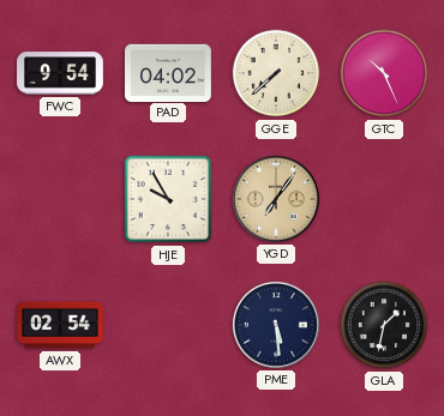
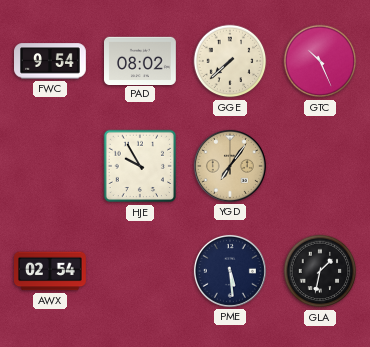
PAD: 04:02 -> 08:02 (141, 60)
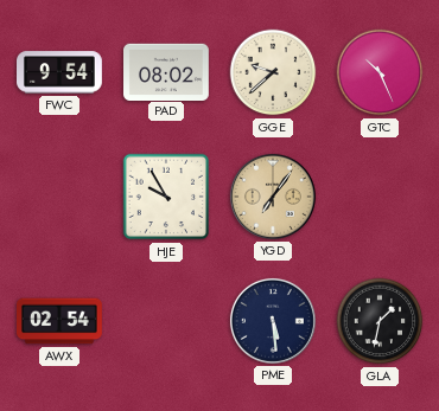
GGE: 7:38 -> 9:38 (273, 72)
